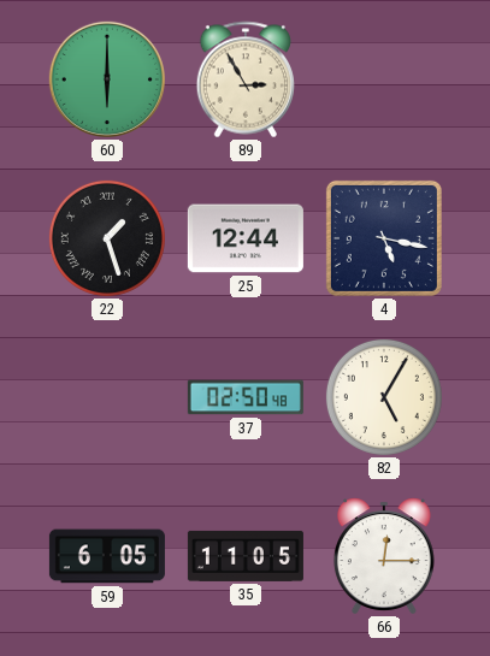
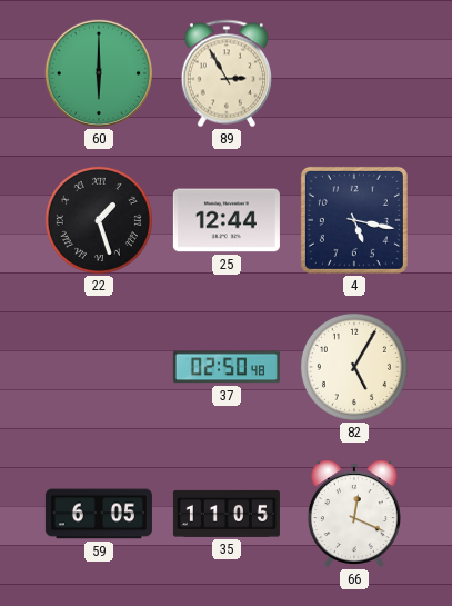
66: 12:15 -> 12:19 (354, 514)
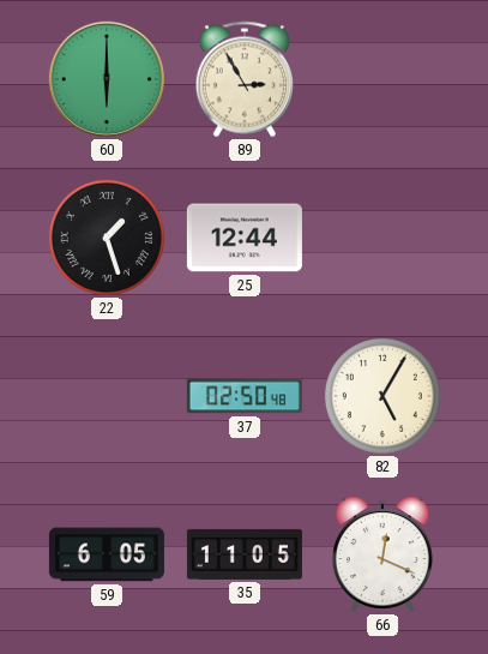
4: 5:17 -> none (354, 220)
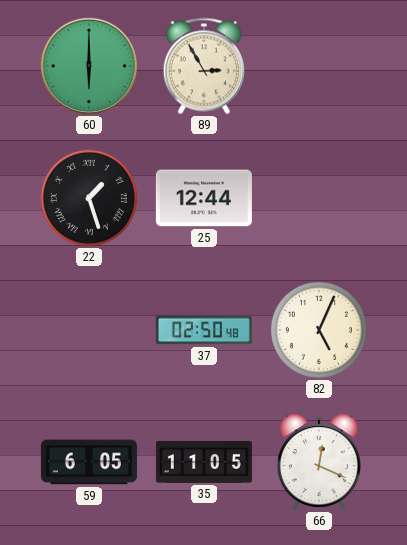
82: 5:05 -> 5:04 (319, 330)
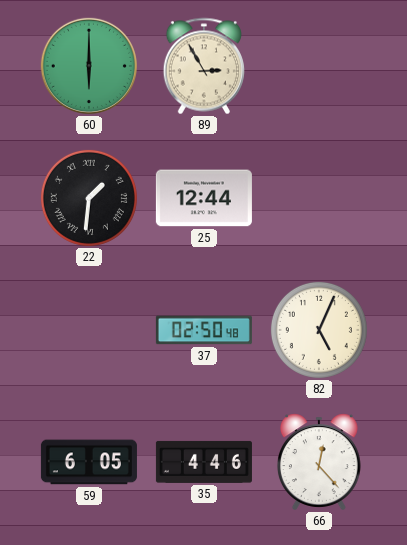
22: 1:27 -> 1:31 (89, 198)
35: 11:05 -> 4:46 (204, 462)
66: 12:19 -> 12:23 (319, 462)
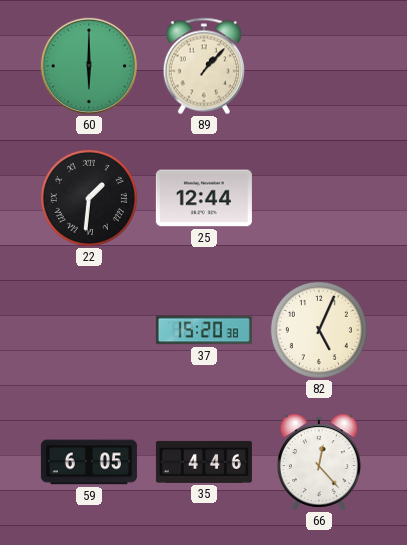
89: 2:55 -> 1:07 (204, 66)
37: 02:50 -> 15:20 (204, 330)
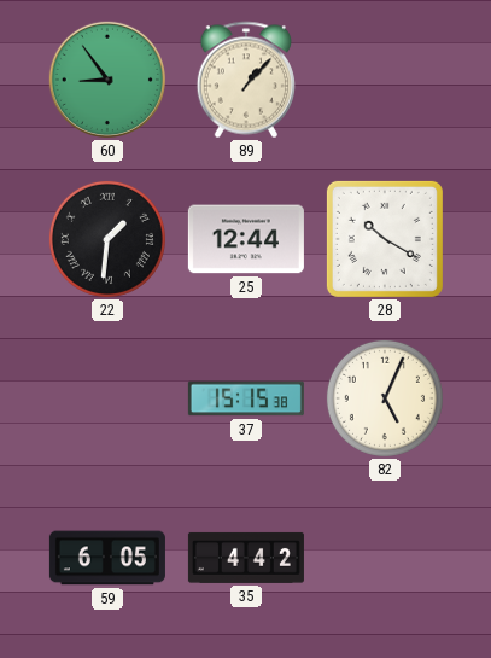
60: 6:00 -> 8:54 (107, 80)
28: none -> 10:20 (385, 239)
37: 15:20 -> 15:15 (246, 398)
35: 4:46 -> 4:42 (246, 558)
66: 12:23 -> none (319, 462)
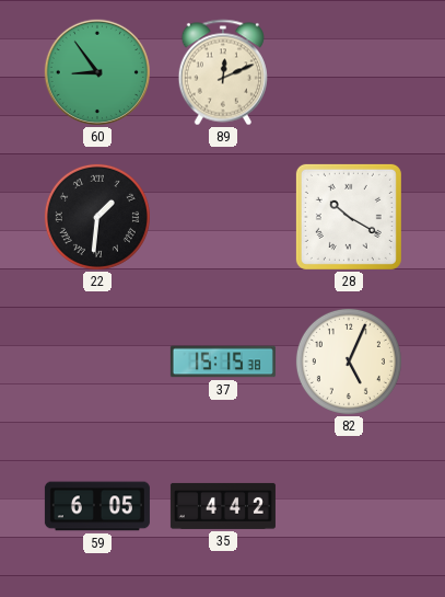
89: 1:07 -> 12:11 (223, 72)
25: 12:44 -> none (246, 239)
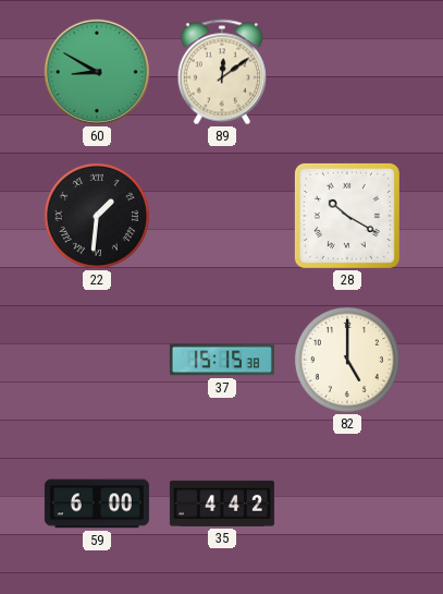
60: 8:54 -> 8:50 (97, 72)
89: 12:11 -> 12:09 (222, 72)
82: 5:04 -> 5:00 (347, 360)
59: 6:05 -> 6:00 (97, 504)
